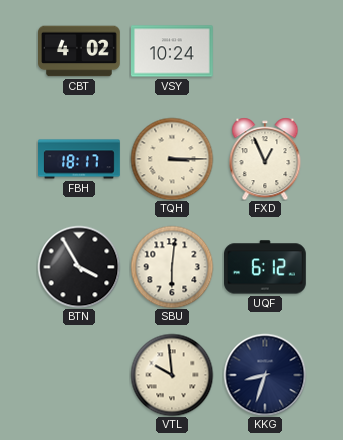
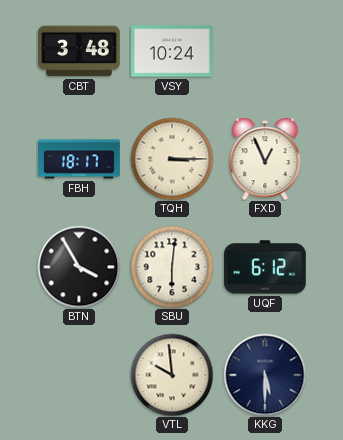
CBT: 4:02 -> 3:48 (80, 51)
KKG: 8:33 -> 5:30 (265, 375)
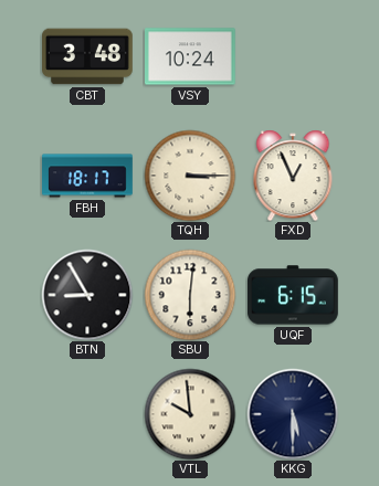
BTN: 3:55 -> 8:55 (87, 295)
UQF: 6:12 -> 6:15 (294, 295)
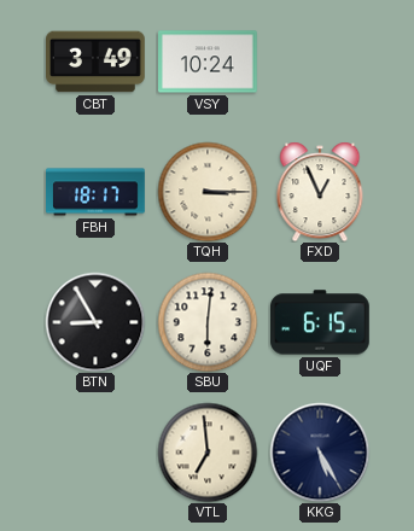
CBT: 3:48 -> 3:49 (97, 62)
VTL: 9:59 -> 6:59 (208, 453)
KKG: 5:30 -> 5:25 (320, 453)
